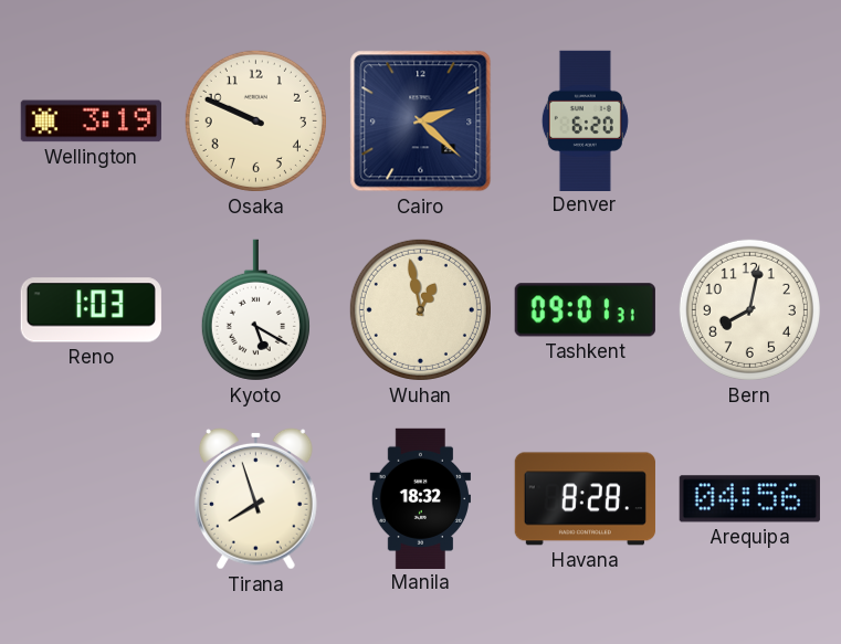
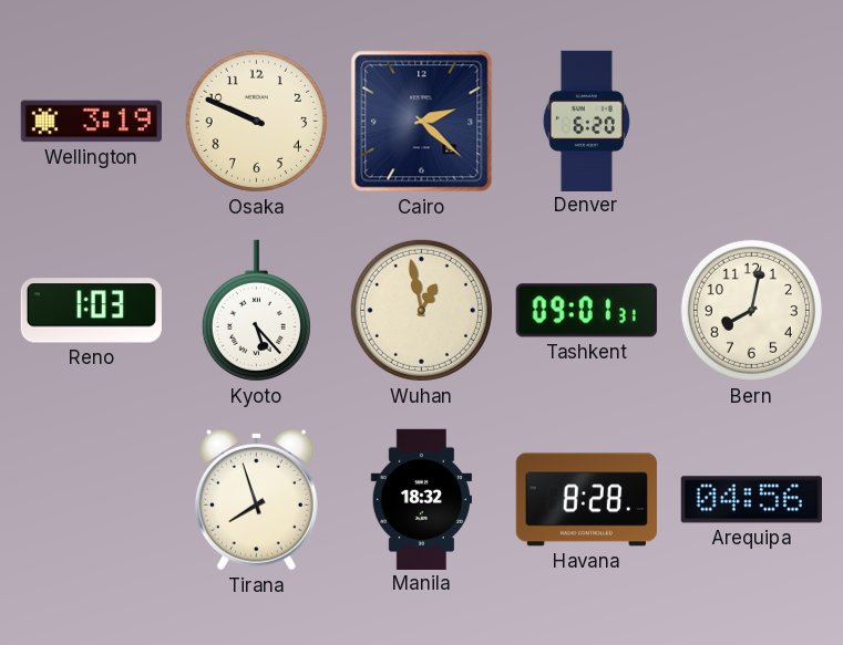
Kyoto: 5:20 -> 5:23 (256, 311)
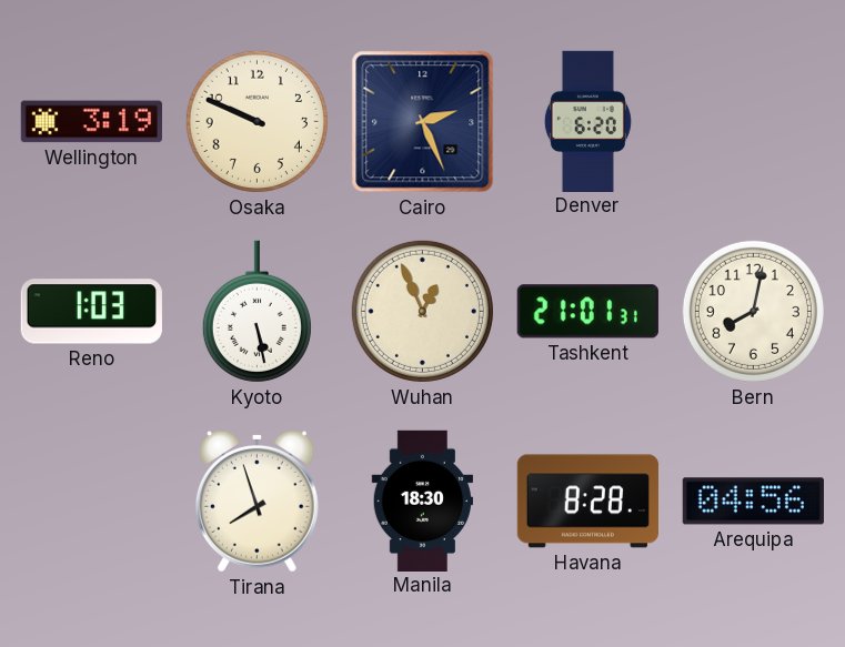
Cairo: 2:22 -> 2:26 (423, 122)
Kyoto: 5:23 -> 5:28 (256, 312)
Wuhan: 12:58 -> 12:56 (422, 311)
Tashkent: 09:01 -> 21:01 (587, 312)
Manila: 18:32 -> 18:30 (422, 501)
